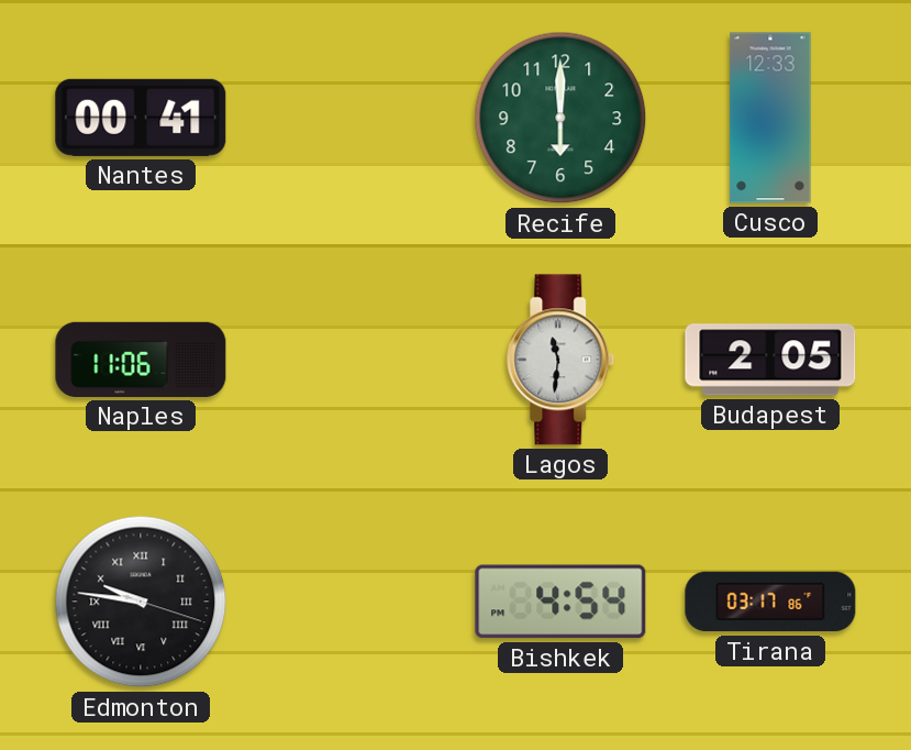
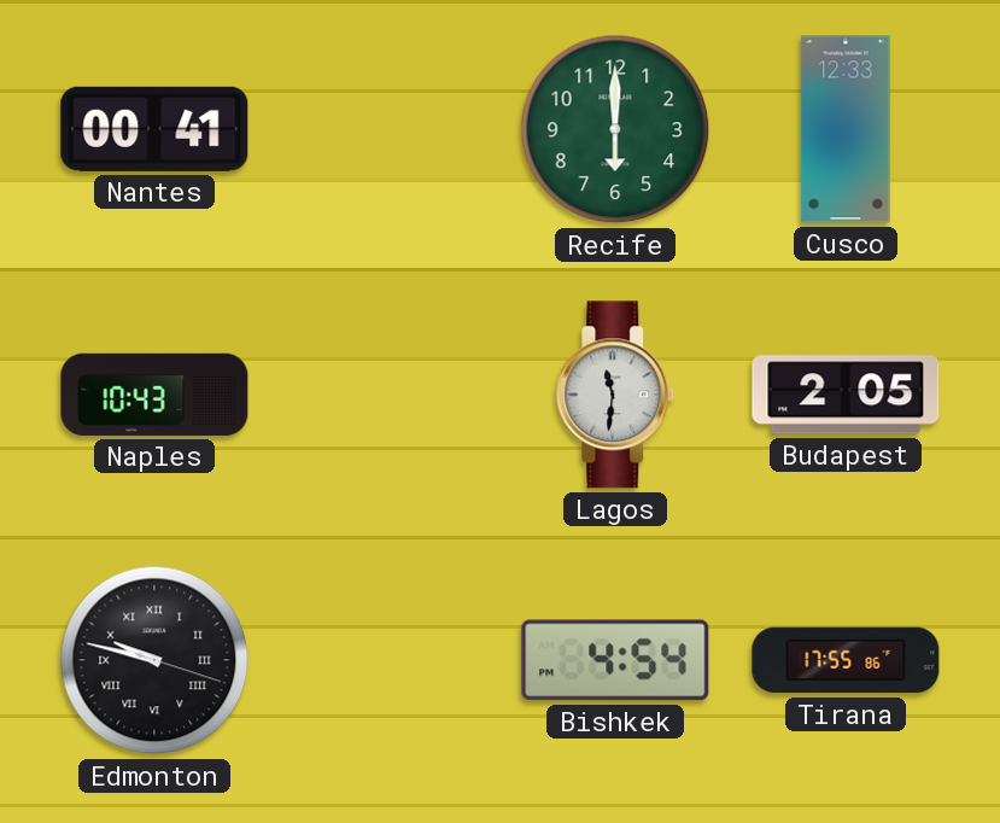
Naples: 11:06 -> 10:43 (154, 395)
Edmonton: 9:46 -> 9:47 (154, 660)
Tirana: 03:17 -> 17:55 (846, 660)
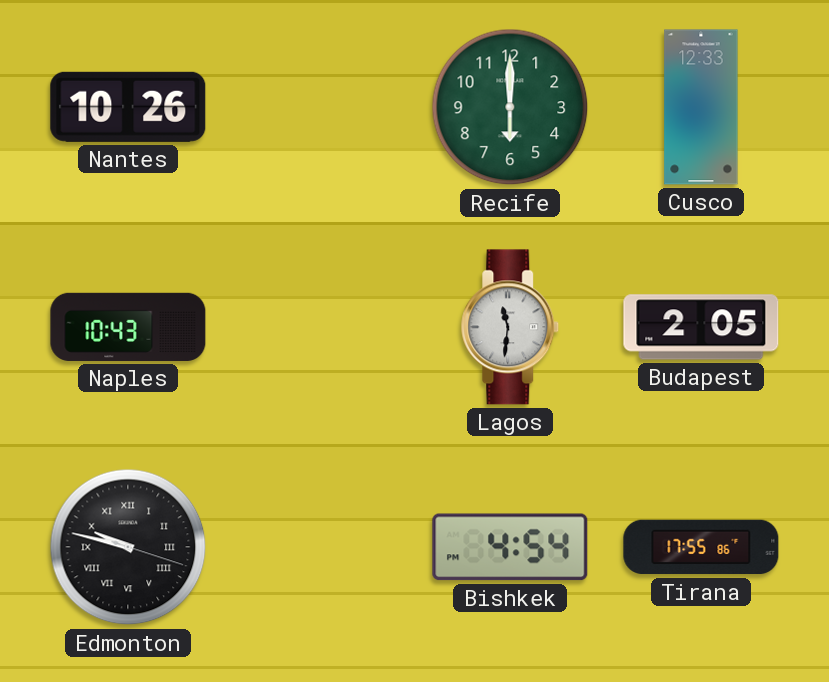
Nantes: 00:41 -> 10:26 (128, 107)
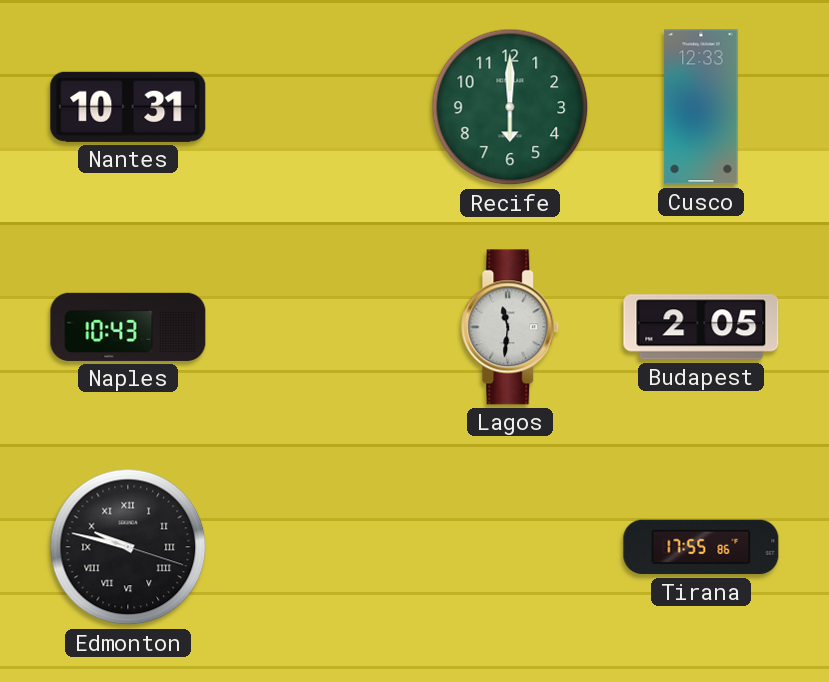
Nantes: 10:26 -> 10:31 (128, 107)
Bishkek: 4:54 -> none (510, 547)
